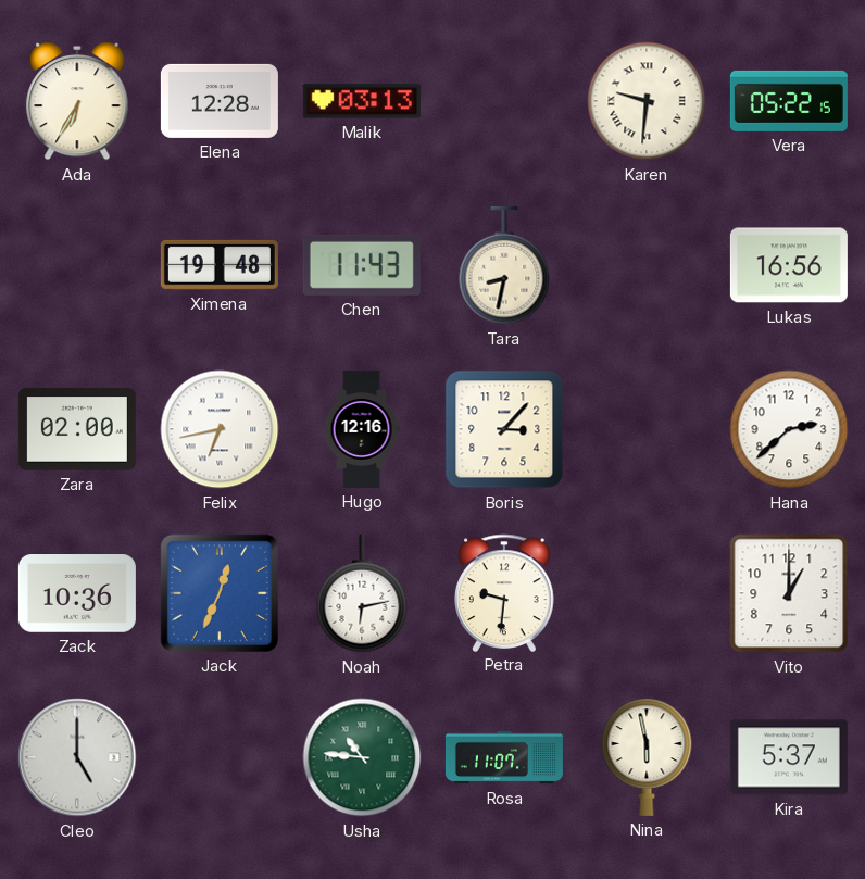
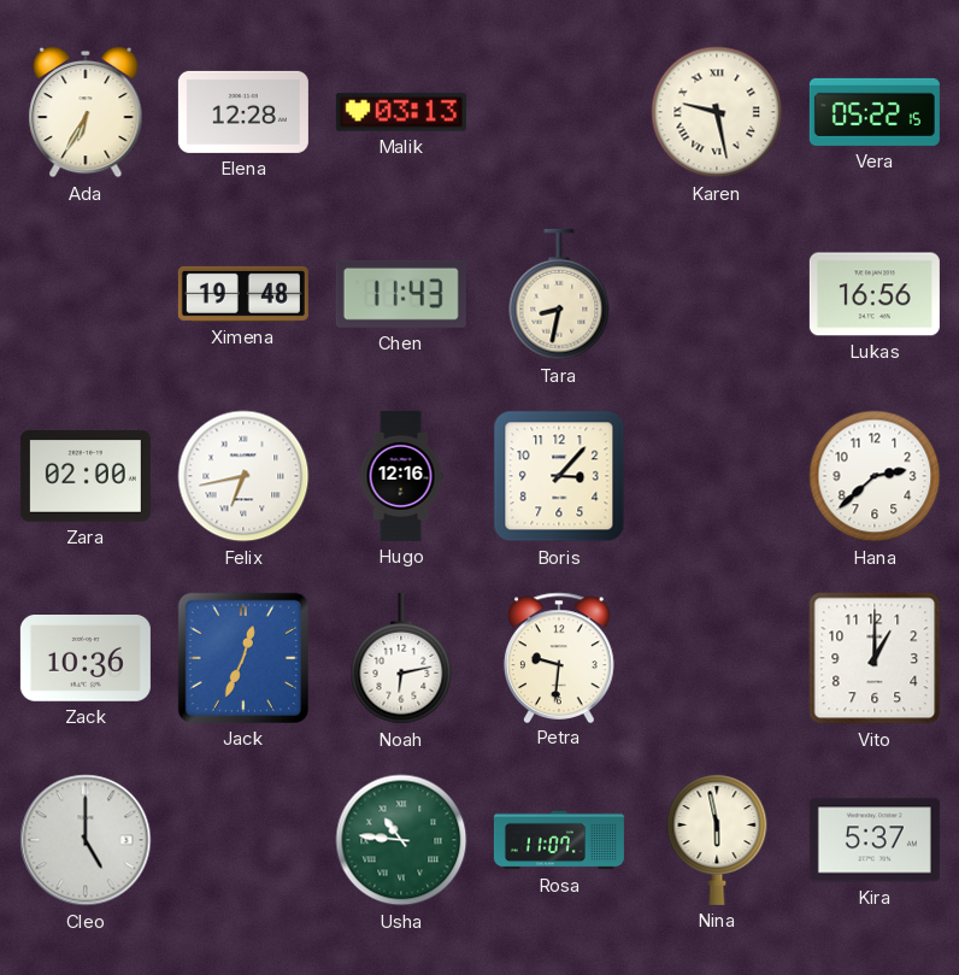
Karen: 9:31 -> 9:28 (717, 112)
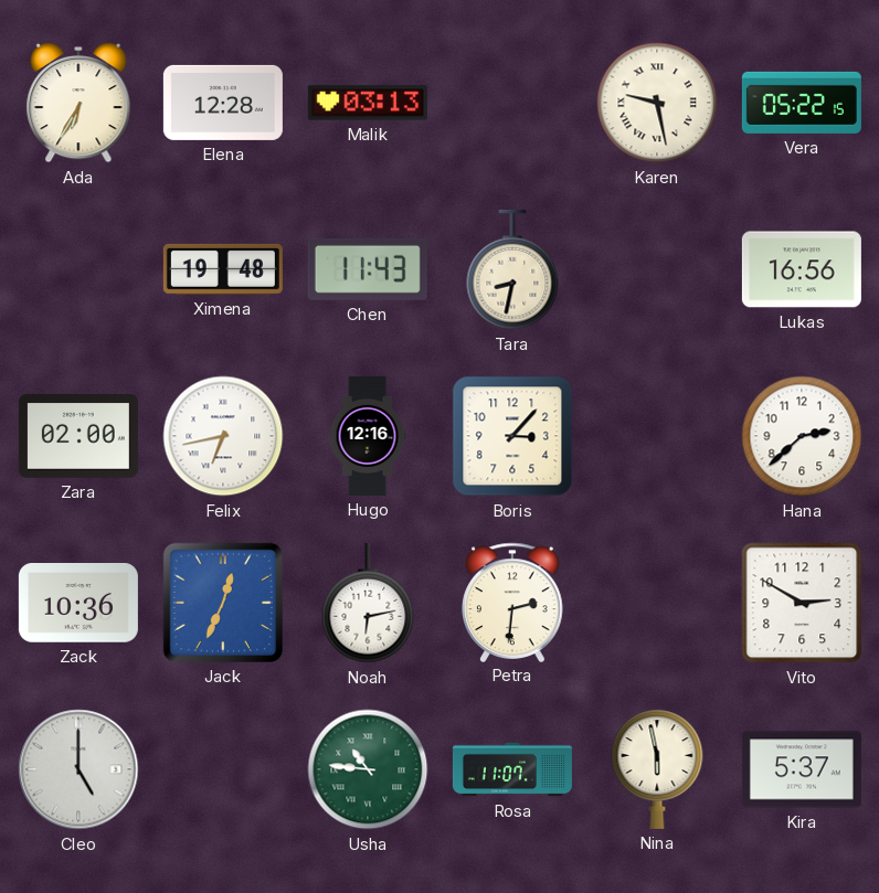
Petra: 9:31 -> 2:31 (512, 602)
Vito: 1:00 -> 2:50 (802, 603)
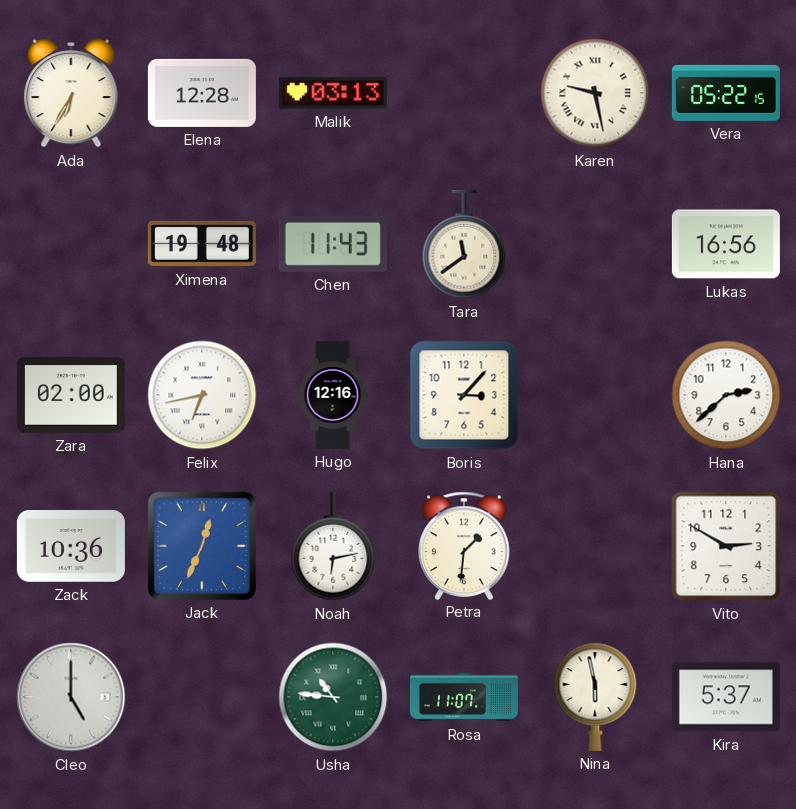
Tara: 8:32 -> 11:39 (464, 244)
Petra: 2:31 -> 1:31 (464, 545)
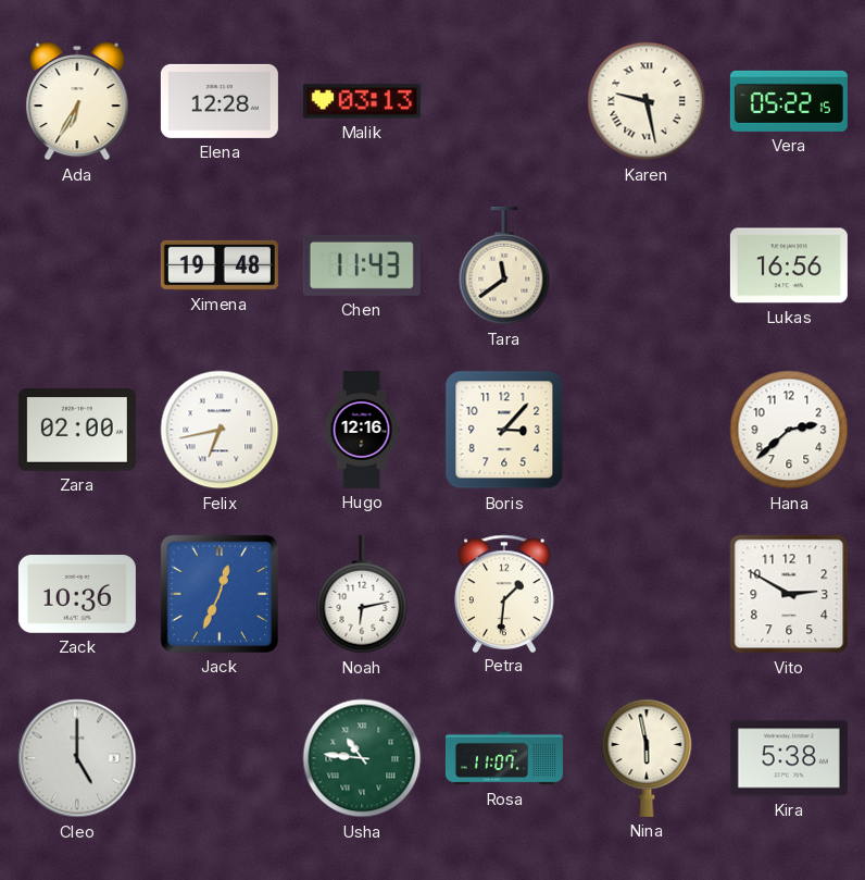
Kira: 5:37 -> 5:38 (789, 758)
